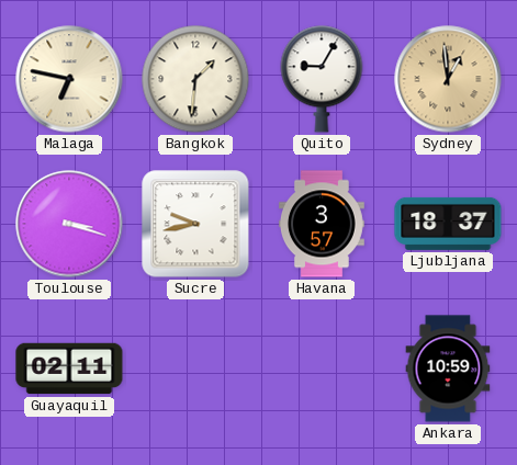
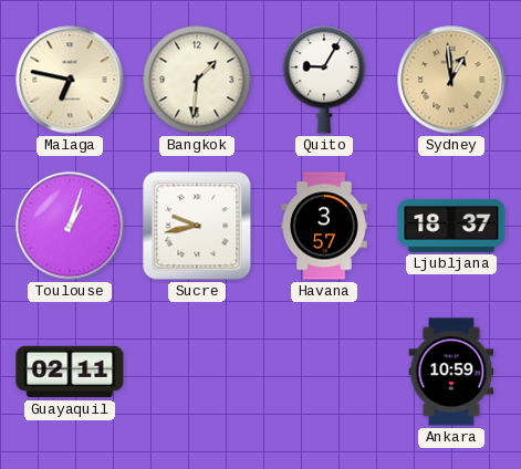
Toulouse: 3:18 -> 1:03 (70, 226)
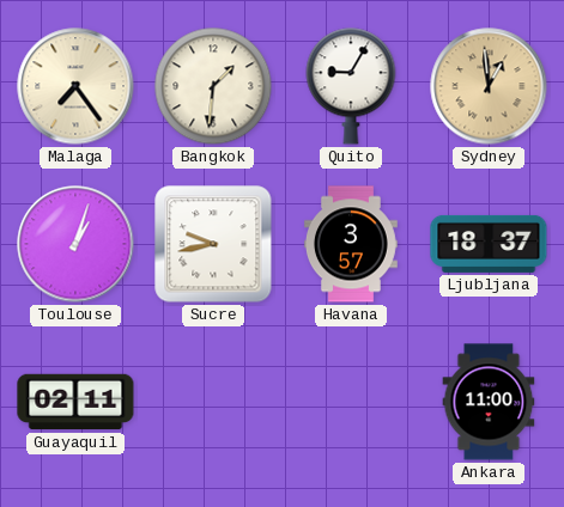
Malaga: 6:47 -> 7:24 (75, 86)
Ankara: 10:59 -> 11:00 (489, 402)
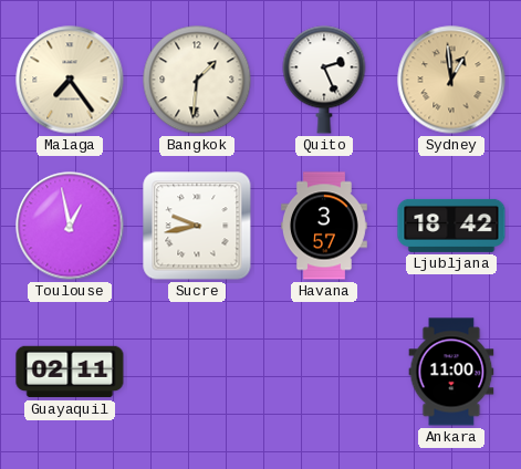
Quito: 9:05 -> 2:26 (324, 80)
Toulouse: 1:03 -> 12:58 (70, 226)
Ljubljana: 18:37 -> 18:42 (451, 226)
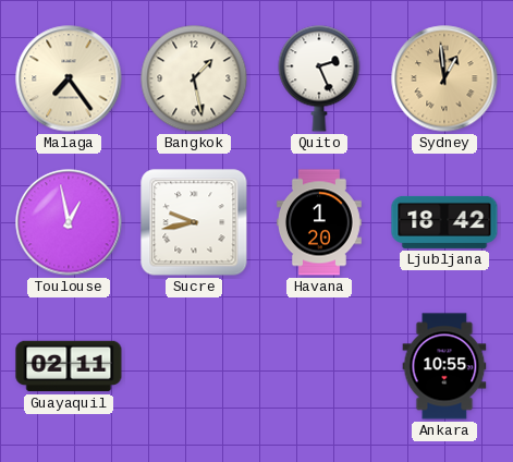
Bangkok: 1:31 -> 1:28 (194, 78)
Havana: 3:57 -> 1:20 (319, 222)
Ankara: 11:00 -> 10:55 (444, 366)
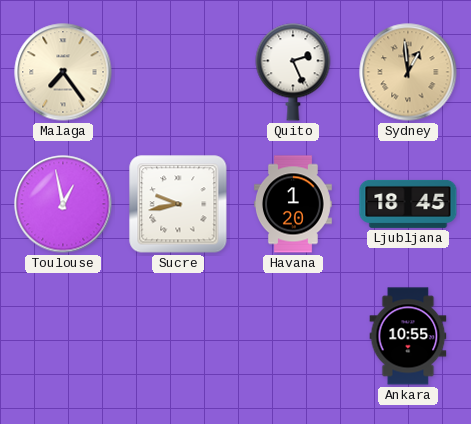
Bangkok: 1:28 -> none (194, 78)
Ljubljana: 18:42 -> 18:45 (408, 204)
Guayaquil: 02:11 -> none (69, 366)
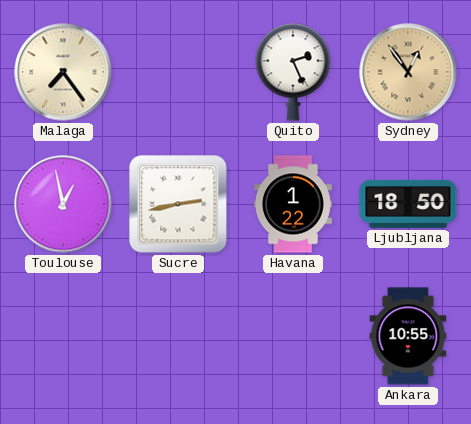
Sydney: 12:59 -> 12:54 (408, 72)
Sucre: 9:43 -> 2:43 (178, 204)
Havana: 1:20 -> 1:22 (293, 204)
Ljubljana: 18:45 -> 18:50 (408, 204)
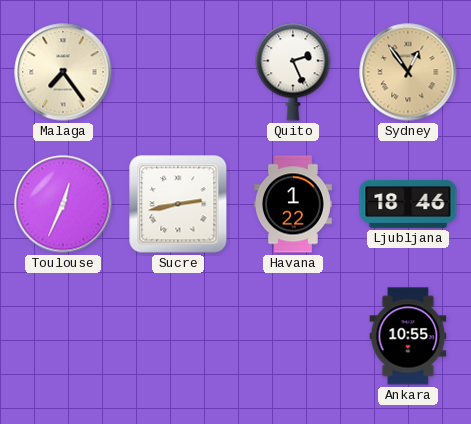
Toulouse: 12:58 -> 12:34 (63, 204)
Ljubljana: 18:50 -> 18:46 (408, 204)
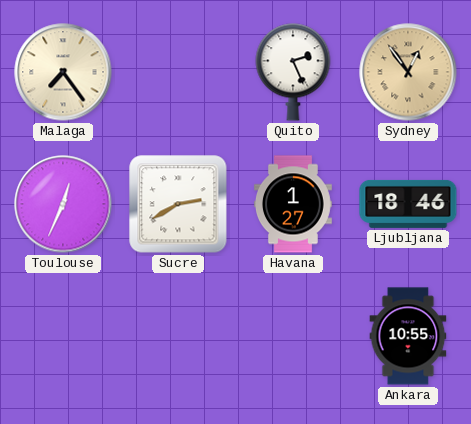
Sucre: 2:43 -> 2:40 (178, 204)
Havana: 1:22 -> 1:27 (293, 204)
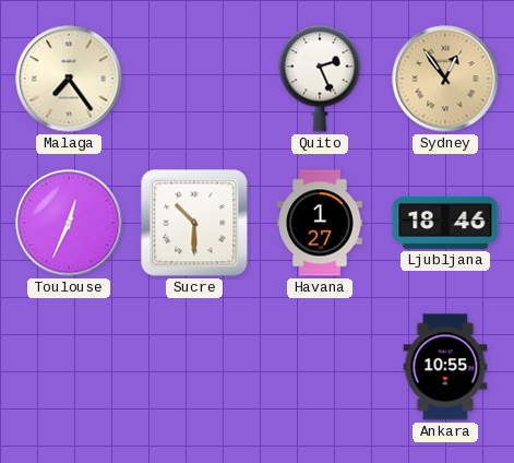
Sucre: 2:40 -> 10:30 (194, 223)
